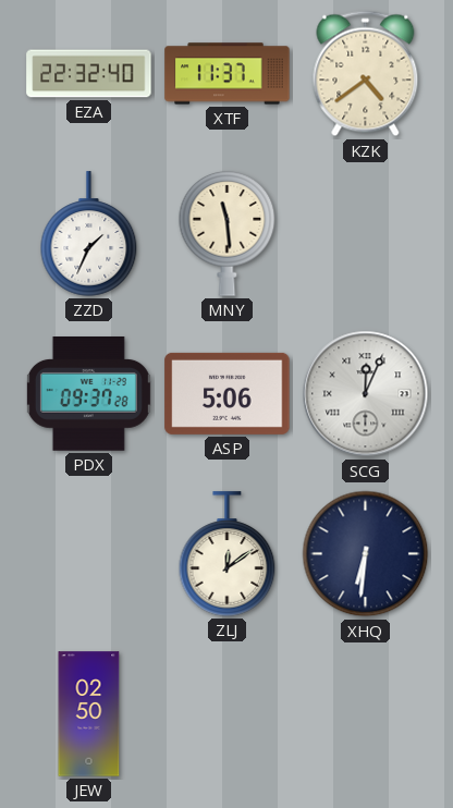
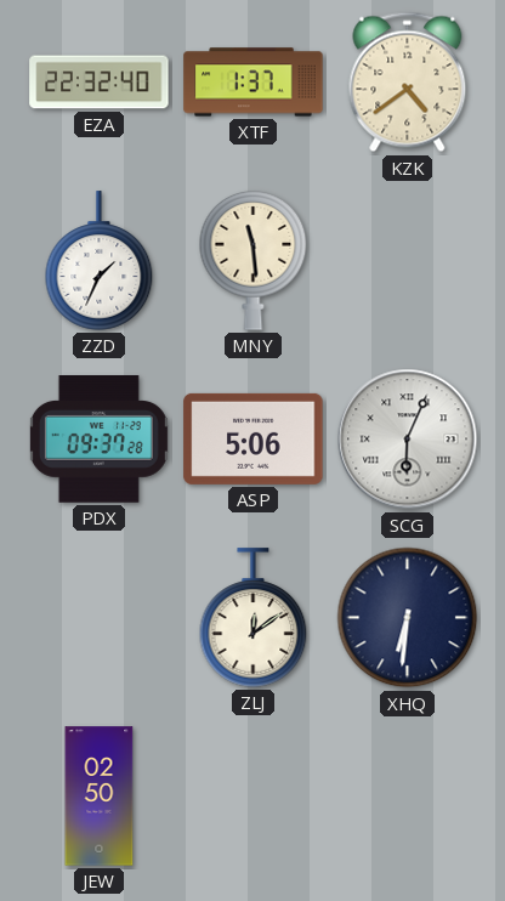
XTF: 11:37 -> 1:37 (254, 83)
SCG: 12:04 -> 6:04 (408, 440)
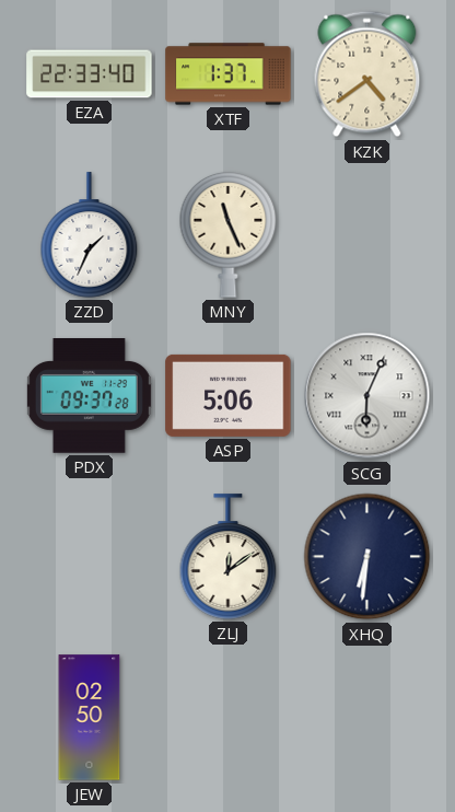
EZA: 22:32 -> 22:33 (90, 74)
MNY: 11:29 -> 11:26 (229, 234)
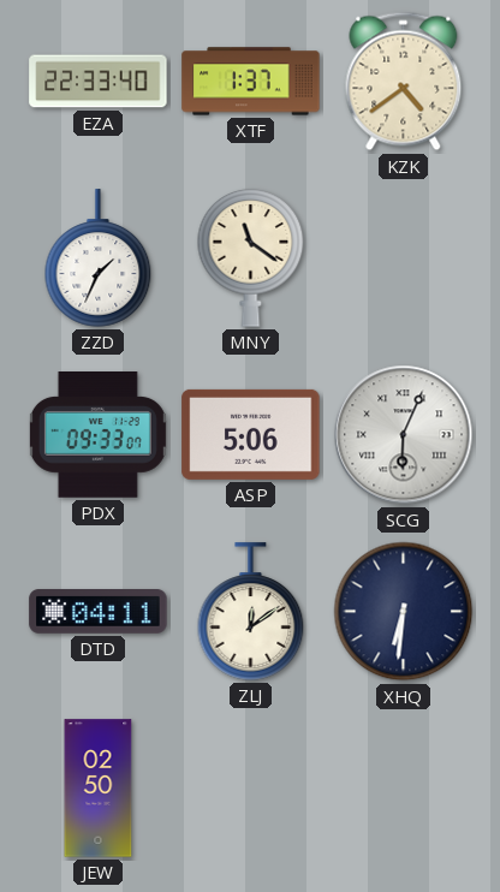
MNY: 11:26 -> 11:21 (251, 257)
PDX: 09:37 -> 09:33 (97, 435)
DTD: none -> 04:11 (99, 612)
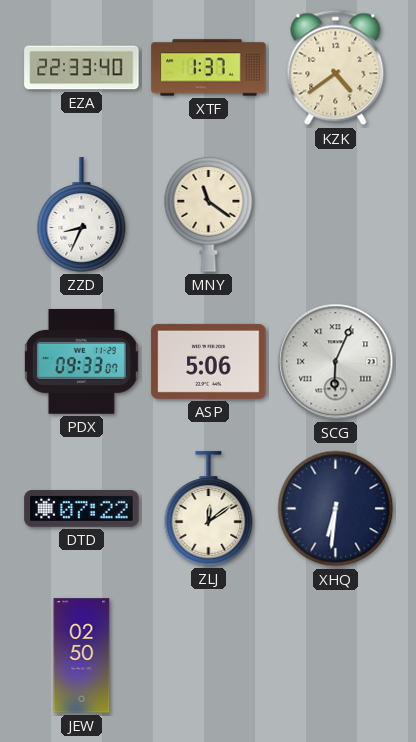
ZZD: 1:34 -> 8:34 (82, 215)
DTD: 04:11 -> 07:22 (82, 509)
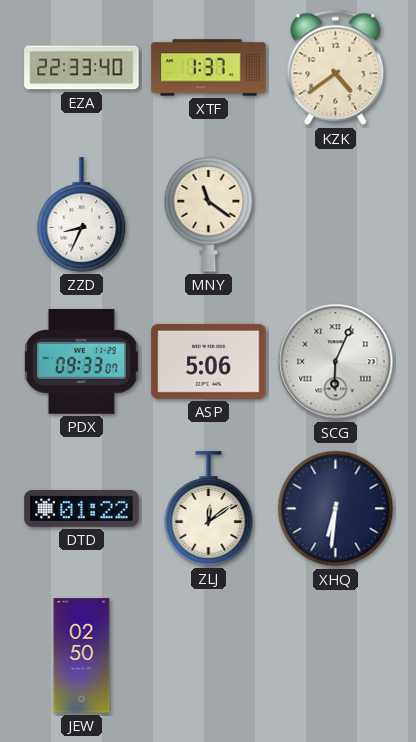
DTD: 07:22 -> 01:22 (82, 509)
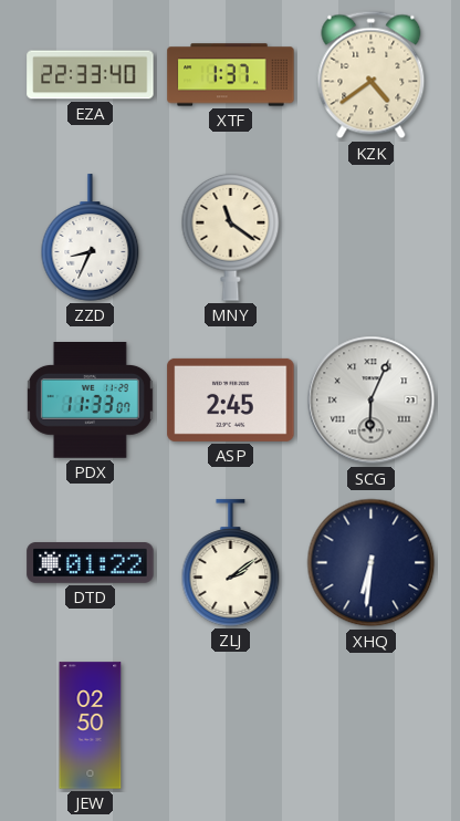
PDX: 09:33 -> 11:33 (90, 401)
ASP: 5:06 -> 2:45 (231, 399)
ZLJ: 12:09 -> 2:09 (231, 563)
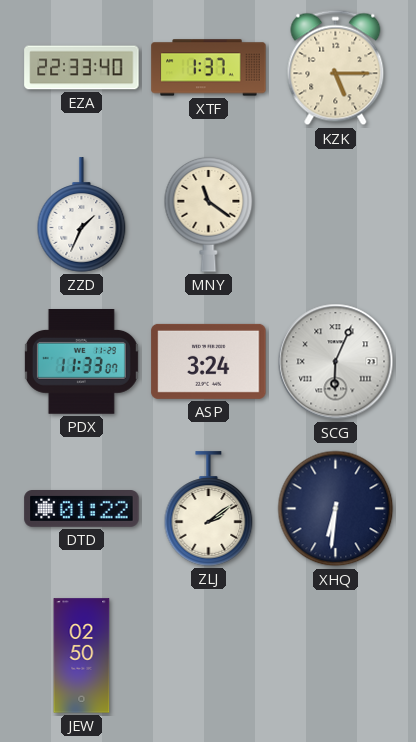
KZK: 4:39 -> 5:15 (336, 68)
ZZD: 8:34 -> 1:34 (82, 215)
ASP: 2:45 -> 3:24 (209, 361)
